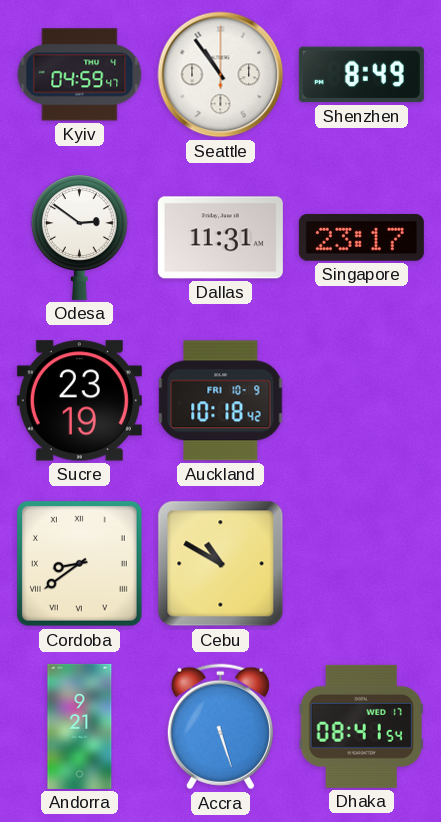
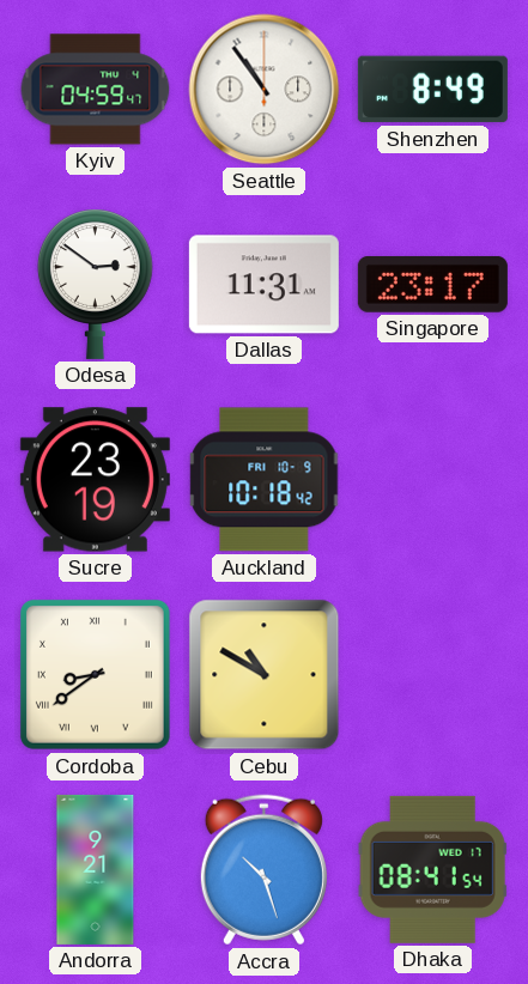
Accra: 5:27 -> 10:27 (263, 870)
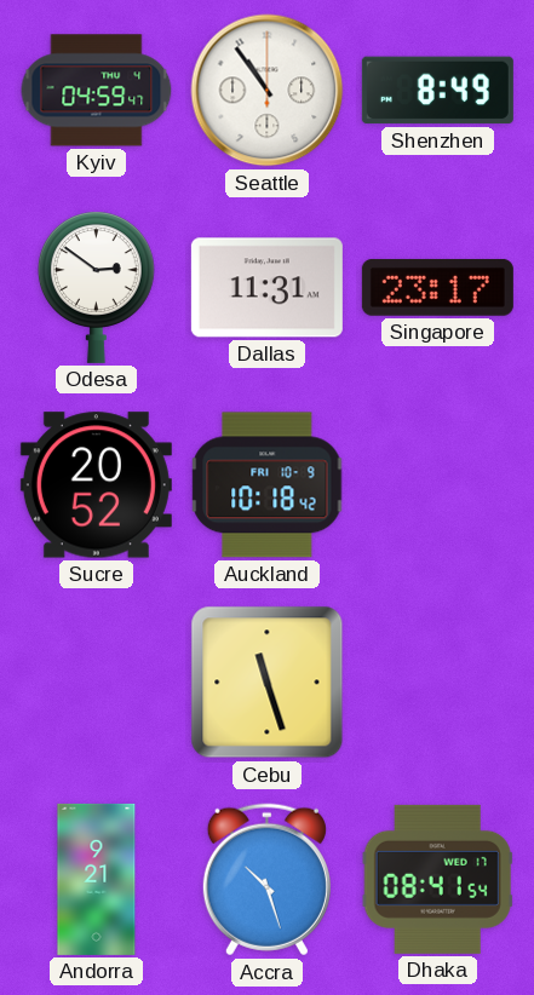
Sucre: 23:19 -> 20:52 (96, 485)
Cordoba: 8:39 -> none (95, 674)
Cebu: 10:50 -> 11:27 (268, 683)
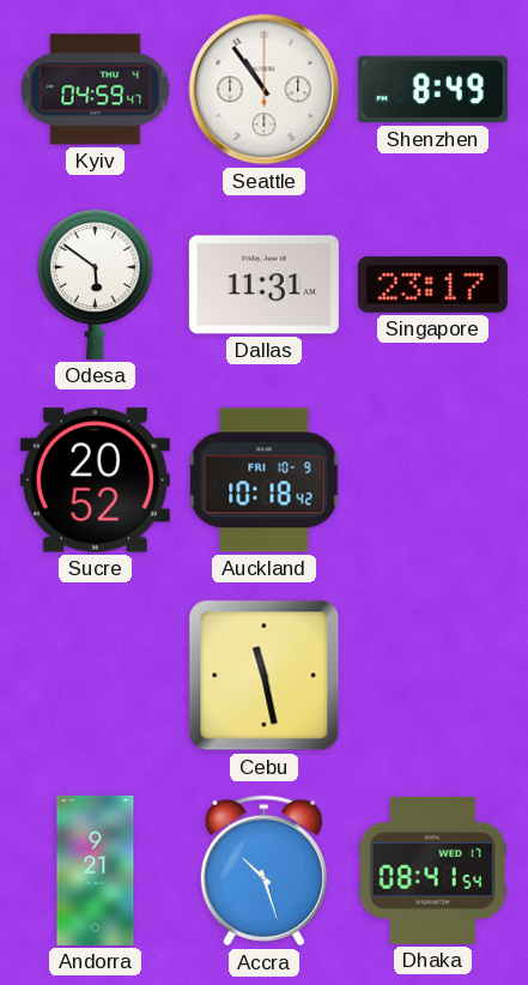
Odesa: 2:51 -> 5:51 (95, 284)
Cebu: 11:27 -> 11:28 (265, 676)
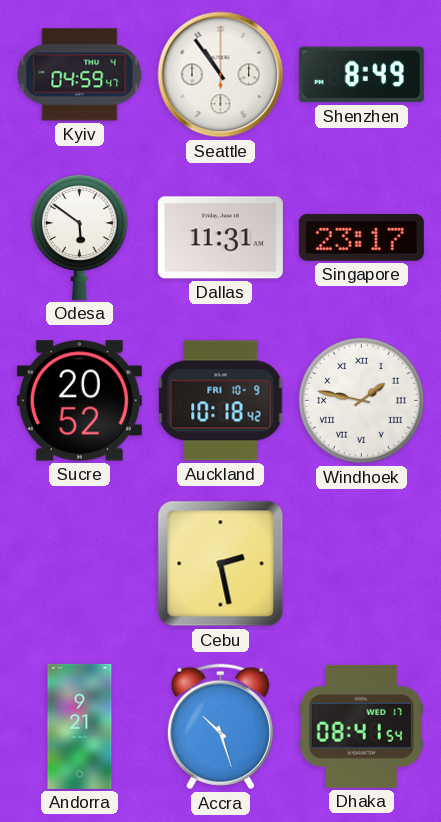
Windhoek: none -> 1:47 (361, 400)
Cebu: 11:28 -> 2:28 (221, 564)
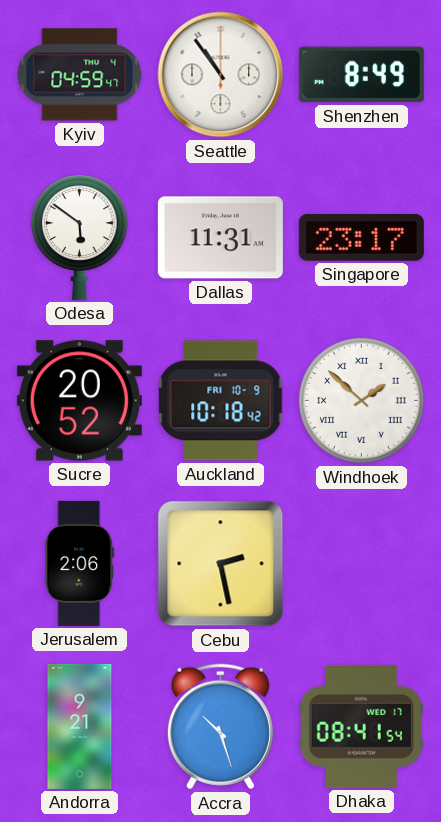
Windhoek: 1:47 -> 1:52 (361, 400)
Jerusalem: none -> 2:06 (80, 563)
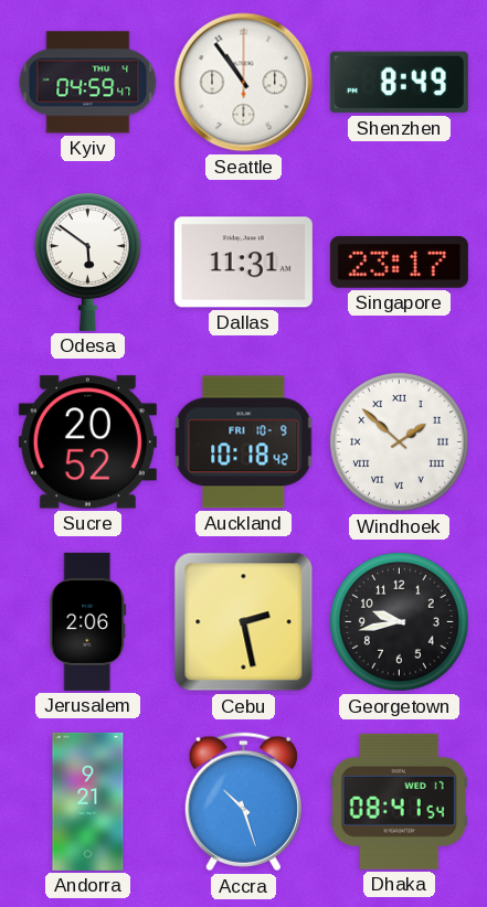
Georgetown: none -> 9:43 (399, 621)
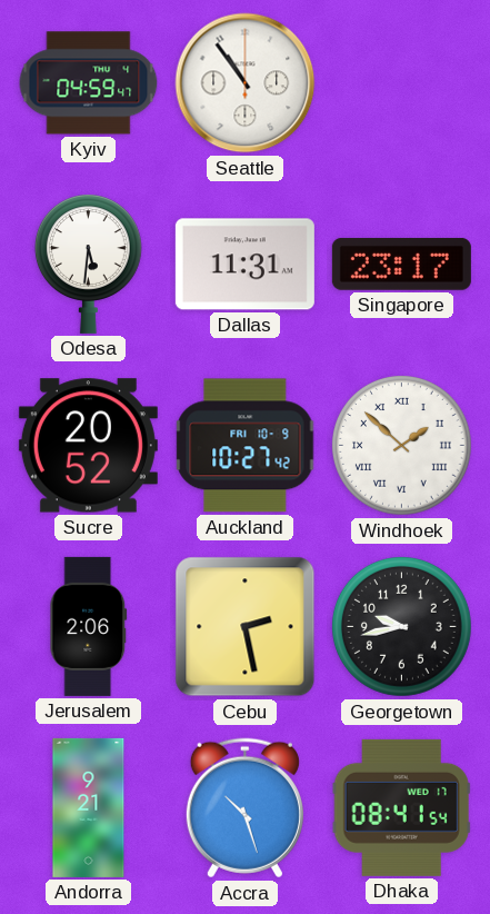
Shenzhen: 8:49 -> none (399, 83)
Odesa: 5:51 -> 5:31 (88, 264)
Auckland: 10:18 -> 10:27 (246, 446)
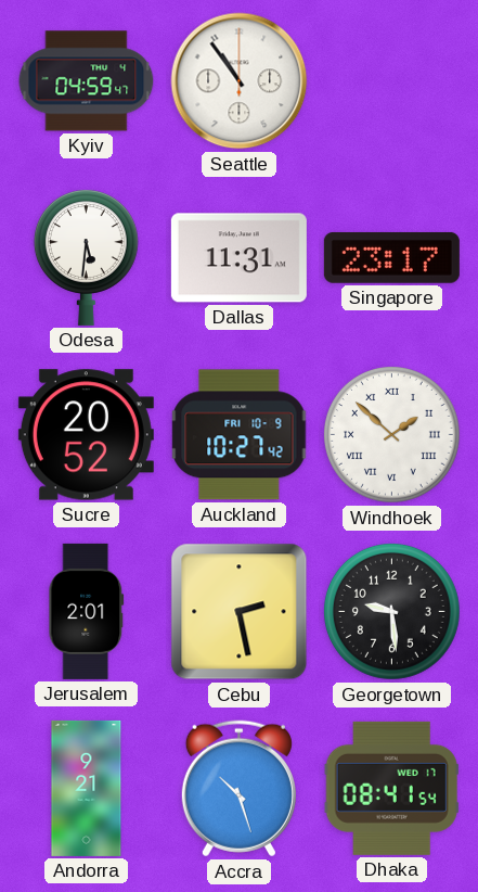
Jerusalem: 2:06 -> 2:01 (87, 611)
Georgetown: 9:43 -> 9:29 (391, 611)
